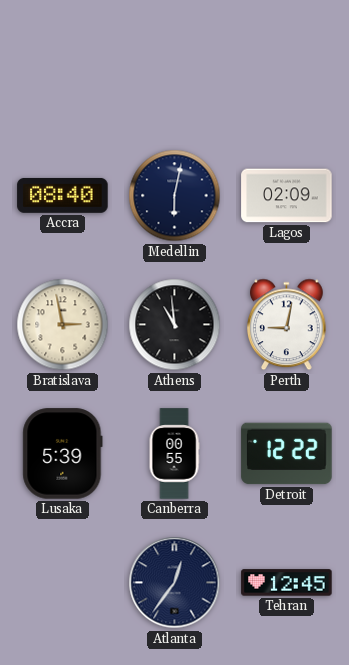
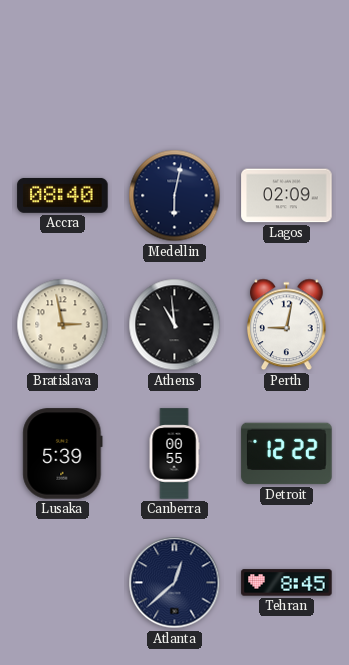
Atlanta: 12:36 -> 12:38 (175, 583)
Tehran: 12:45 -> 8:45 (287, 583)
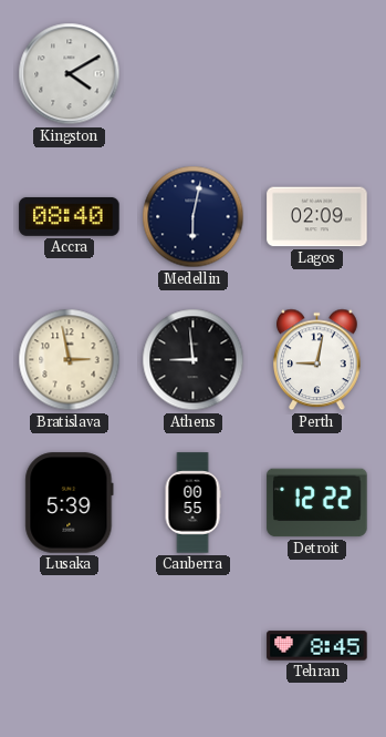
Kingston: none -> 4:10 (70, 74)
Athens: 10:59 -> 8:59 (194, 360)
Atlanta: 12:38 -> none (175, 583)
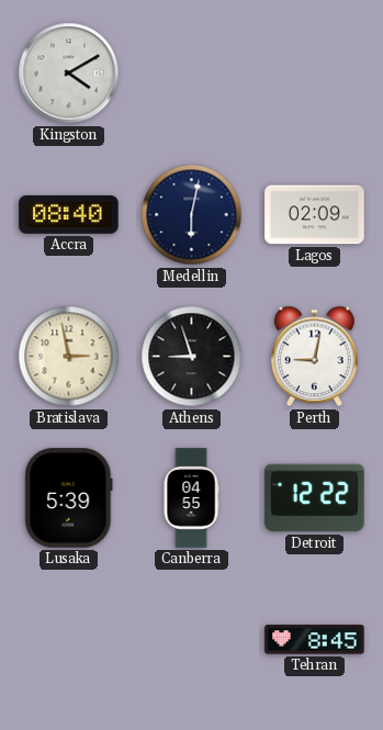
Athens: 8:59 -> 8:57 (192, 357)
Canberra: 00:55 -> 04:55 (191, 498)
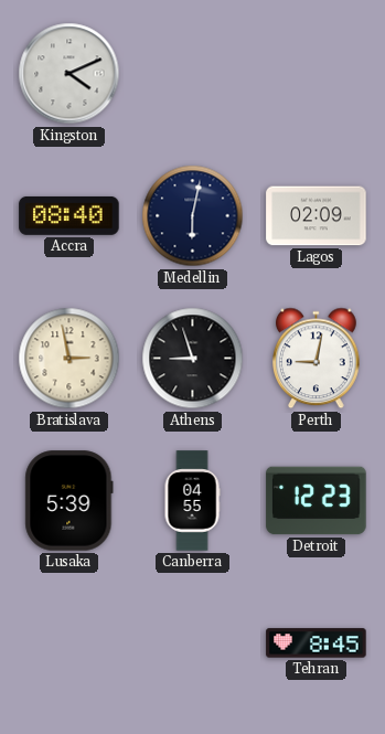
Kingston: 4:10 -> 4:11 (69, 74)
Detroit: 12:22 -> 12:23 (317, 501)
